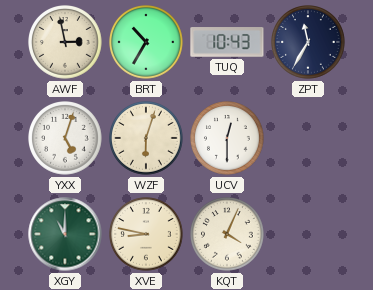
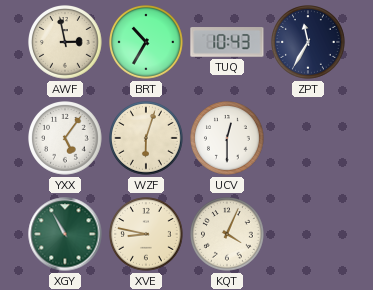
YXX: 5:03 -> 5:06 (66, 139)
XGY: 11:00 -> 10:55 (65, 234)
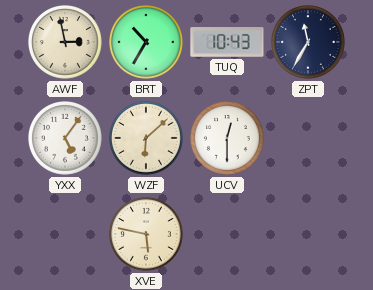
WZF: 6:03 -> 6:08 (147, 139)
XGY: 10:55 -> none (65, 234)
XVE: 8:47 -> 5:47 (147, 235)
KQT: 4:04 -> none (228, 235)
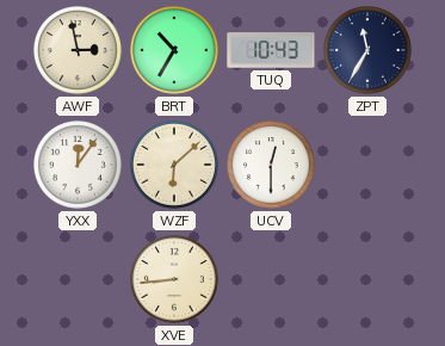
YXX: 5:06 -> 12:06 (79, 166)
XVE: 5:47 -> 8:44 (175, 280)
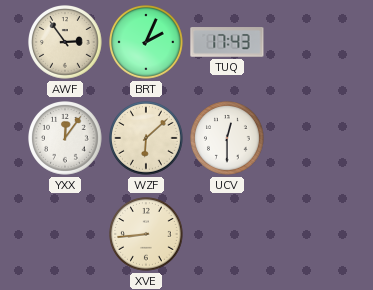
AWF: 2:58 -> 2:54 (66, 43)
BRT: 10:35 -> 2:04 (147, 43)
TUQ: 10:43 -> 17:43 (227, 42)
ZPT: 11:35 -> none (369, 51)
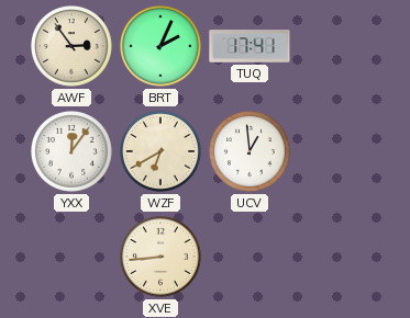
TUQ: 17:43 -> 17:41 (250, 46)
WZF: 6:08 -> 6:40 (162, 152)
UCV: 12:30 -> 12:59 (251, 152)
